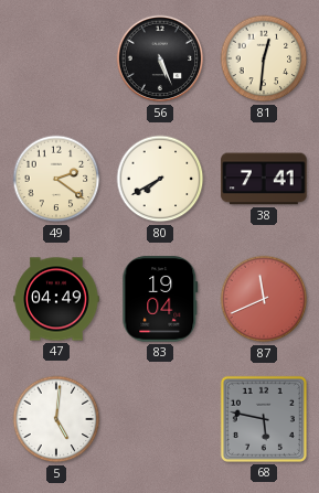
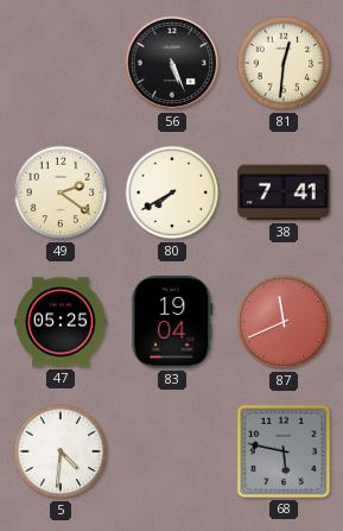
47: 04:49 -> 05:25 (61, 322)
5: 5:01 -> 4:31 (61, 451)
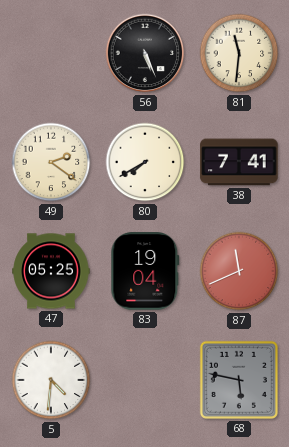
81: 12:31 -> 11:31 (239, 53)
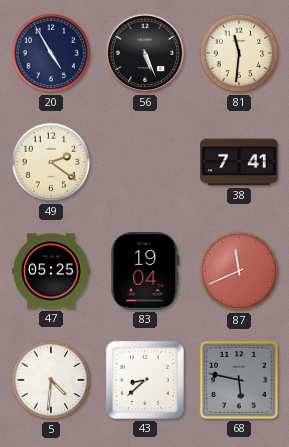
20: none -> 4:55 (51, 53)
80: 7:40 -> none (145, 162)
43: none -> 8:38 (145, 380)
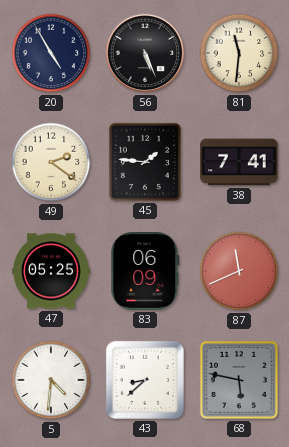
45: none -> 1:46 (145, 162)
83: 19:04 -> 06:09 (145, 271)
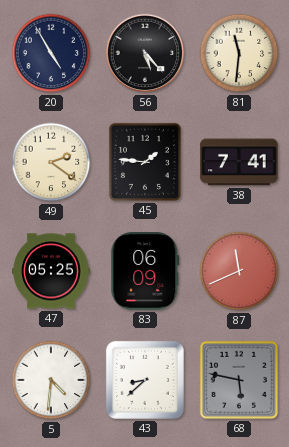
56: 5:26 -> 5:23 (145, 53)
